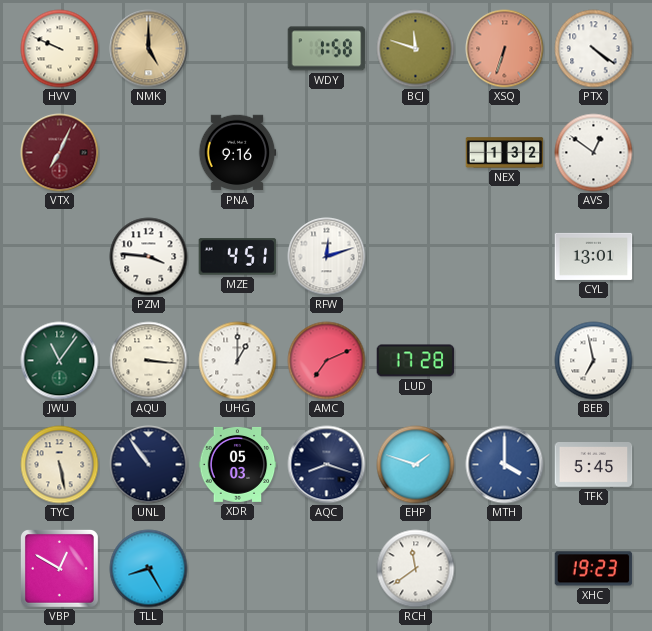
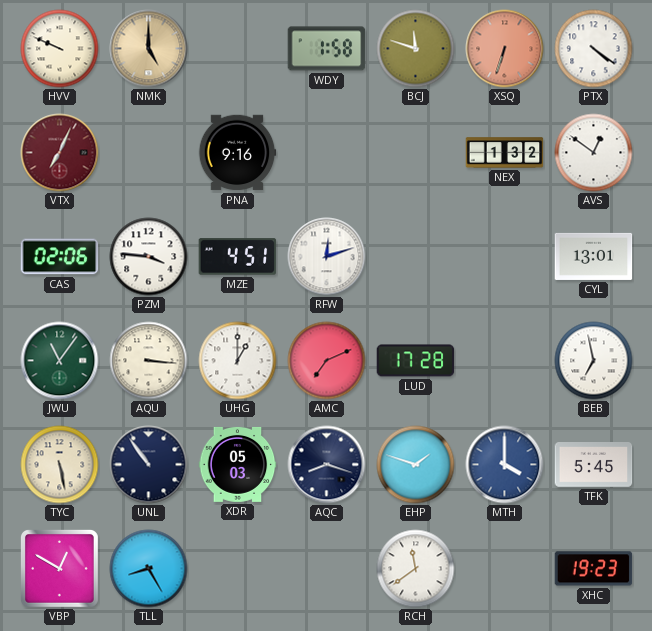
CAS: none -> 02:06 (60, 257)
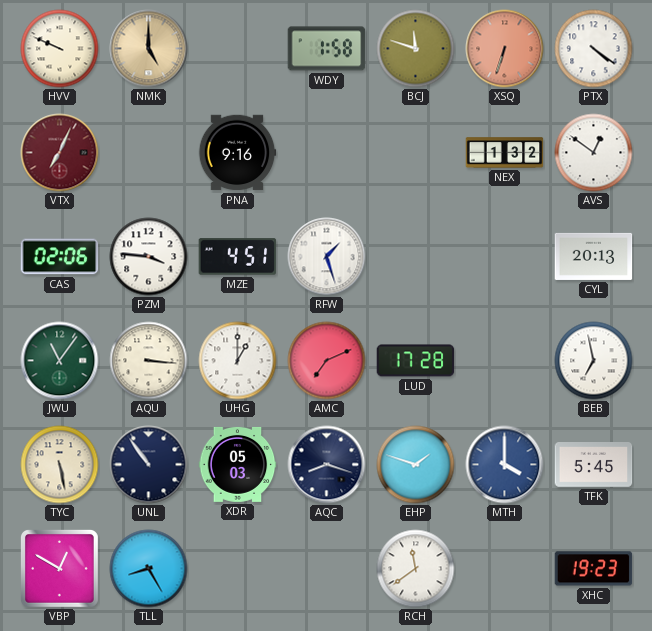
RFW: 12:12 -> 1:27 (327, 257)
CYL: 13:01 -> 20:13 (594, 256)
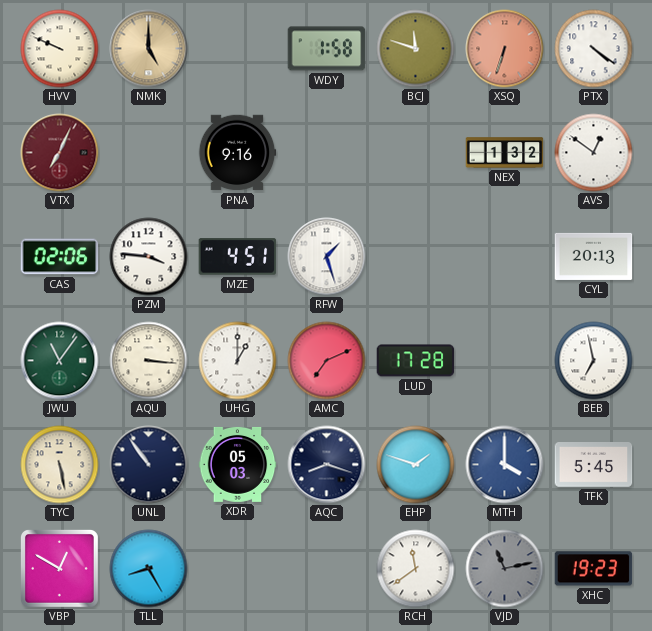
VJD: none -> 11:13 (505, 569)
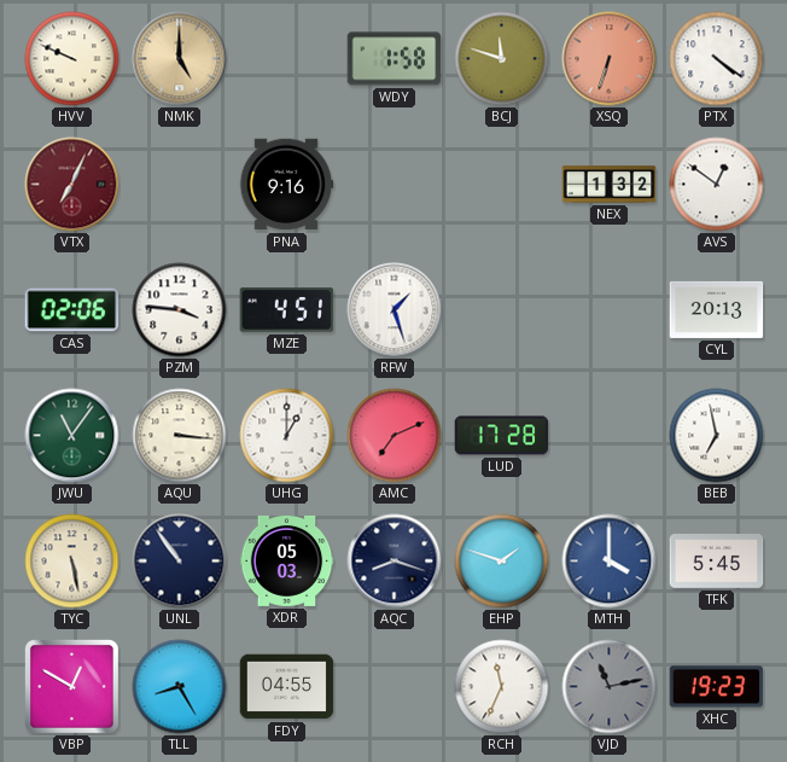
FDY: none -> 04:55 (287, 687)
RCH: 11:39 -> 11:34 (502, 687)
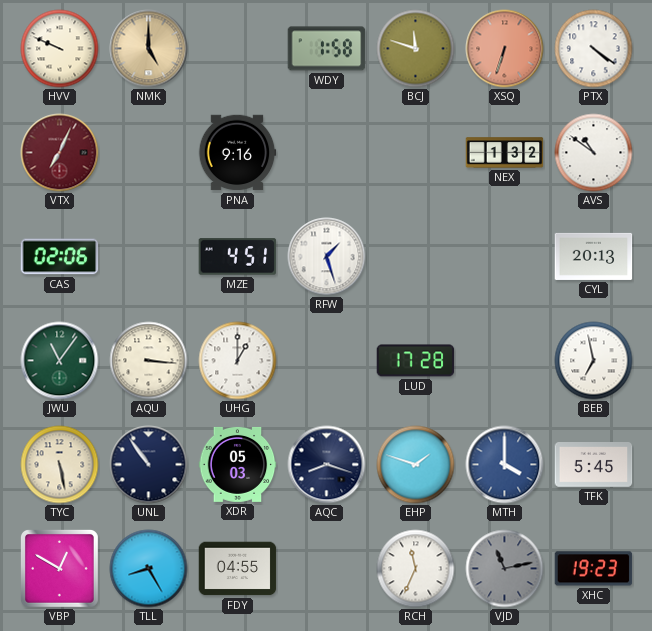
AVS: 12:51 -> 10:51 (594, 153)
PZM: 3:46 -> none (180, 310)
AMC: 7:11 -> none (395, 436)
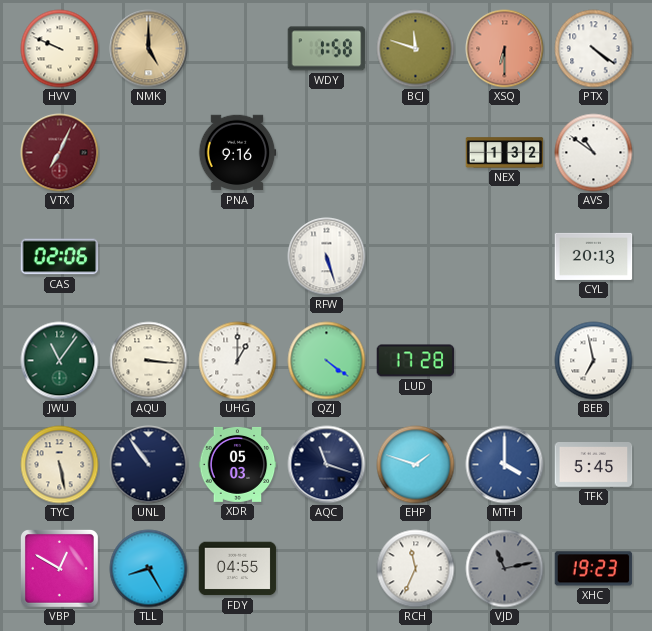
XSQ: 6:33 -> 6:30 (505, 49)
MZE: 4:51 -> none (238, 257)
RFW: 1:27 -> 5:27 (327, 257)
QZJ: none -> 4:21 (327, 361)
AQC: 8:18 -> 11:18 (327, 465)
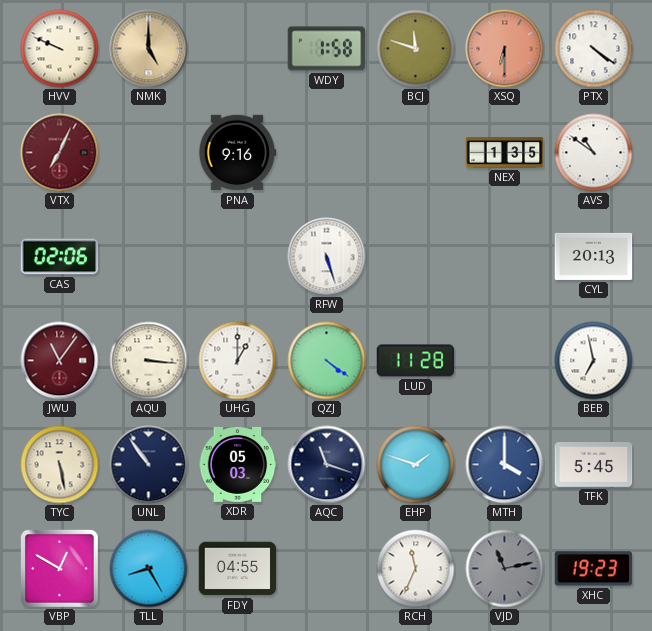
NEX: 1:32 -> 1:35 (505, 153)
JWU dial: green -> burgundy (60, 361)
LUD: 17:28 -> 11:28 (416, 361)
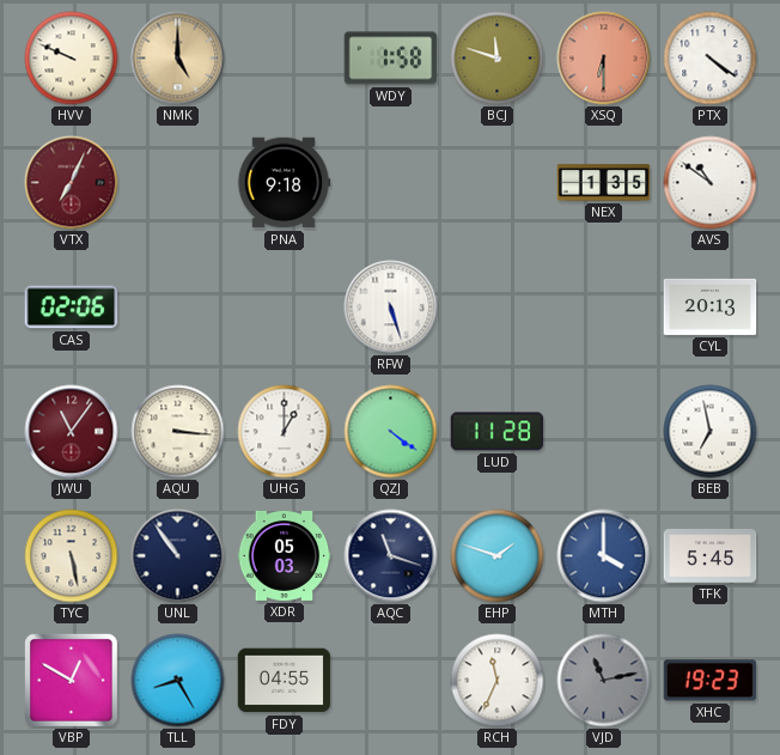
PNA: 9:16 -> 9:18 (284, 183)
